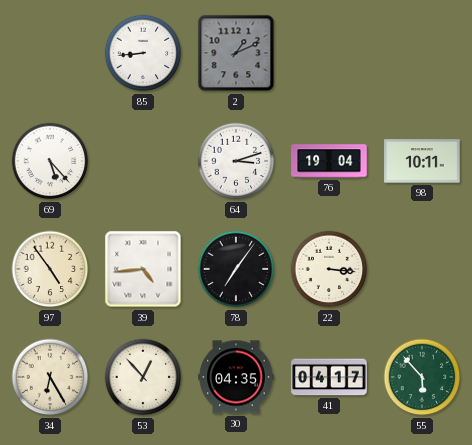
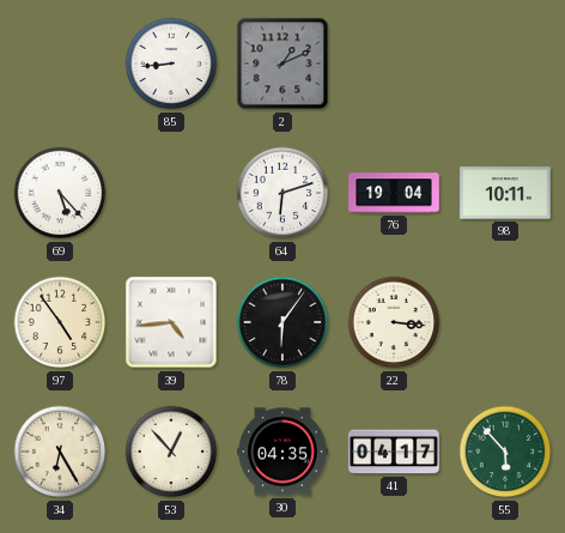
64: 3:12 -> 6:12 (282, 193)
78: 7:06 -> 6:06 (282, 322)
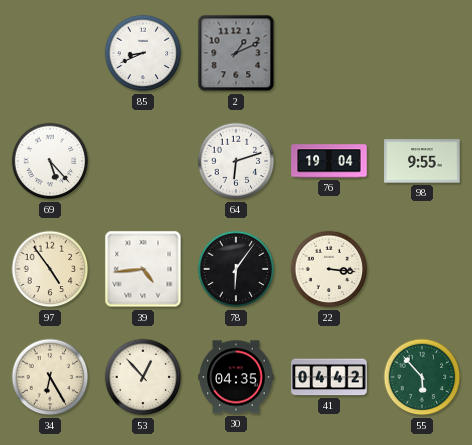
85: 8:44 -> 8:41 (143, 53)
98: 10:11 -> 9:55 (422, 161)
41: 04:17 -> 04:42 (329, 377)
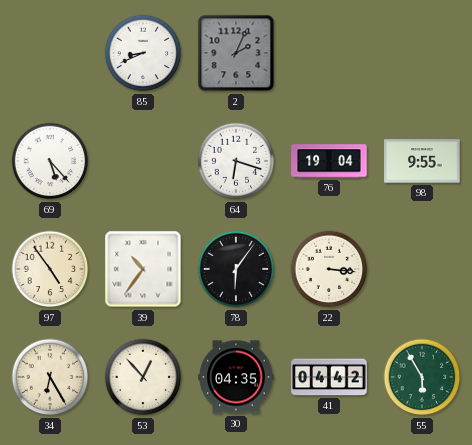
2: 1:11 -> 2:04 (236, 53)
64: 6:12 -> 6:18 (236, 161)
39: 4:44 -> 10:36 (143, 269)
55: 5:53 -> 5:55 (422, 377)
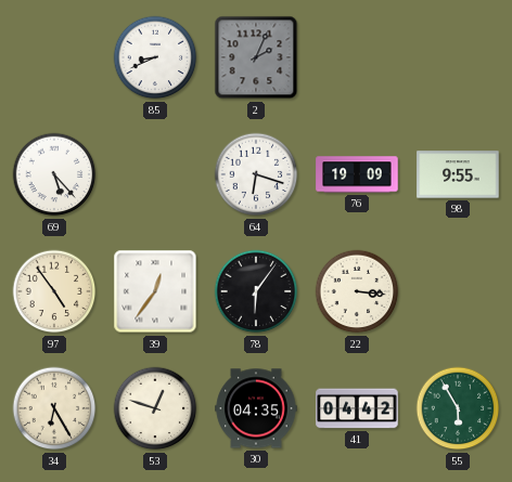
76: 19:04 -> 19:09 (357, 174)
39: 10:36 -> 12:36 (155, 291)
53: 12:53 -> 12:48 (155, 408)
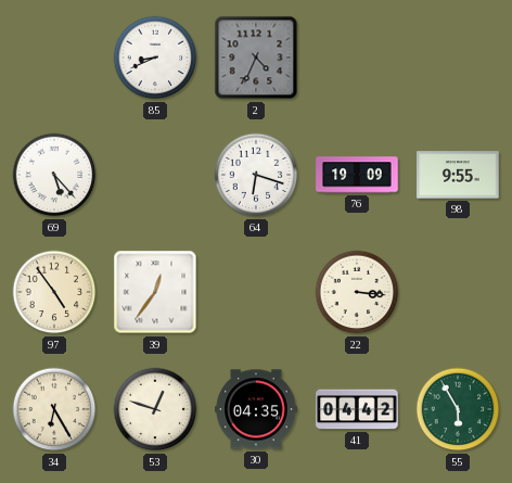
2: 2:04 -> 4:34 (256, 58)
78: 6:06 -> none (256, 291)
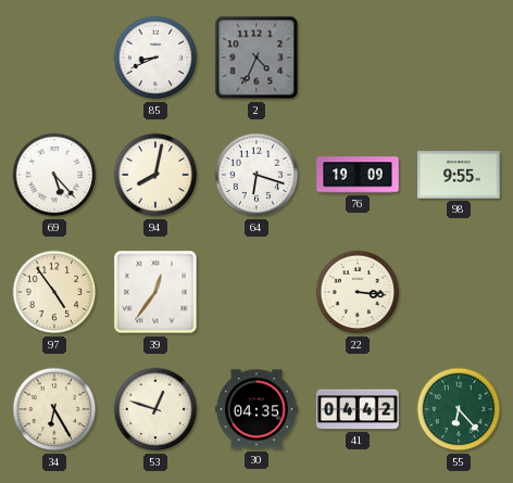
94: none -> 8:02 (155, 175)
55: 5:55 -> 6:23 (459, 409)
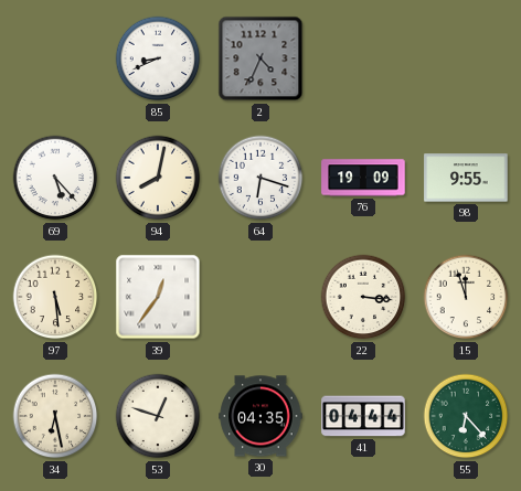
97: 4:54 -> 5:29 (55, 297)
15: none -> 11:57 (466, 297)
34: 6:25 -> 6:28 (55, 416)
41: 04:42 -> 04:44 (363, 416)
